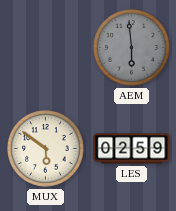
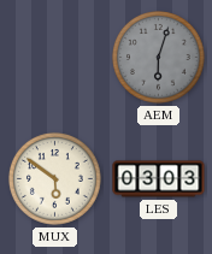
AEM: 5:59 -> 6:03 (158, 57)
LES: 02:59 -> 03:03 (159, 179)
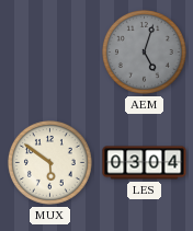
AEM: 6:03 -> 5:03 (144, 51)
LES: 03:03 -> 03:04 (145, 163)
